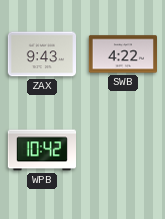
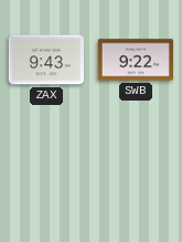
SWB: 4:22 -> 9:22 (135, 60)
WPB: 10:42 -> none (41, 150)
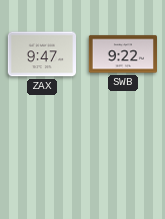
ZAX: 9:43 -> 9:47 (41, 54)
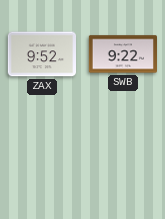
ZAX: 9:47 -> 9:52 (41, 54)
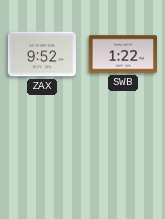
SWB: 9:22 -> 1:22 (122, 54)
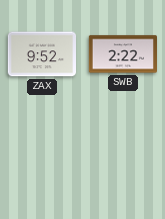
SWB: 1:22 -> 2:22 (122, 54)
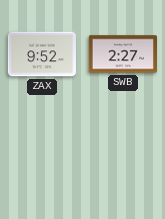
SWB: 2:22 -> 2:27 (122, 54)
